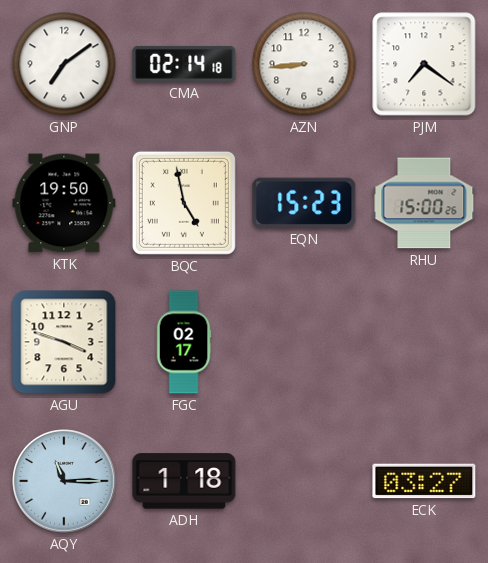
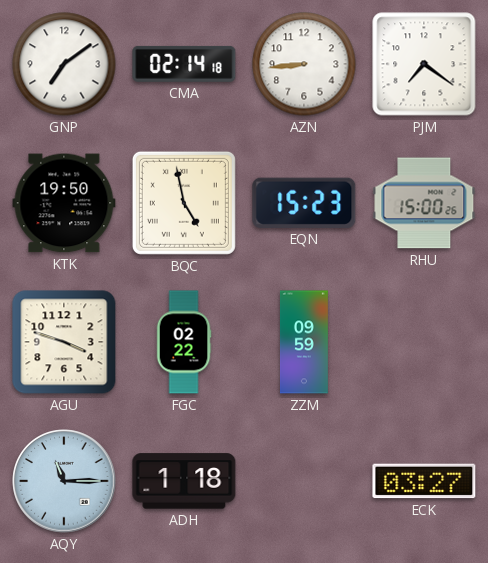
FGC: 02:17 -> 02:22 (184, 342)
ZZM: none -> 09:59 (304, 342)
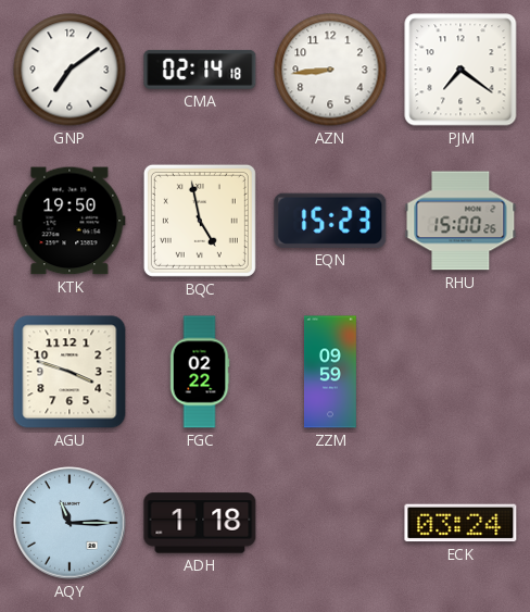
ECK: 03:27 -> 03:24 (460, 523)
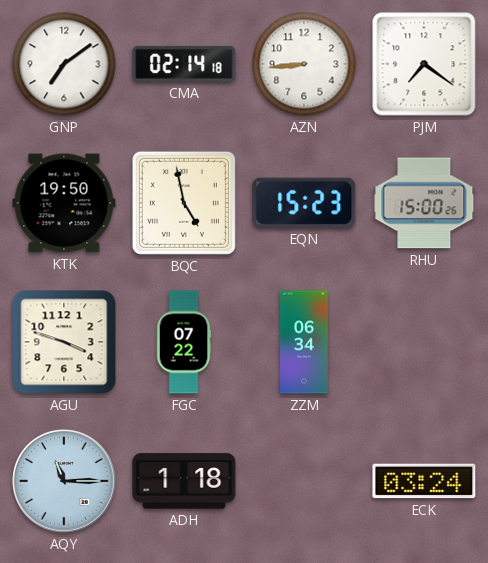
FGC: 02:22 -> 07:22 (184, 342)
ZZM: 09:59 -> 06:34 (304, 342)
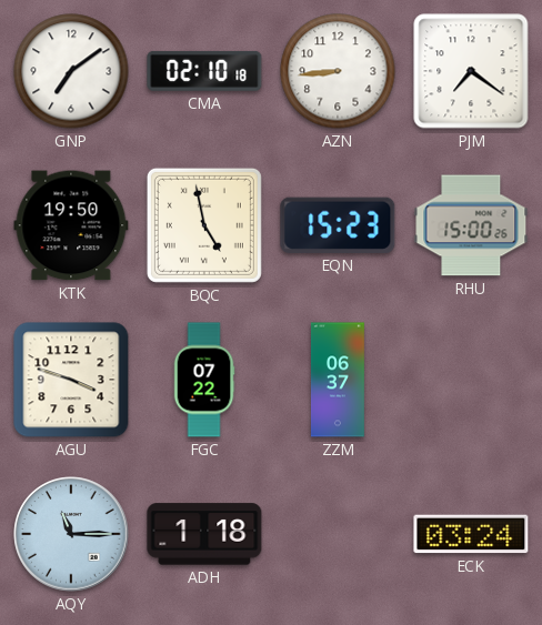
CMA: 02:14 -> 02:10 (204, 71)
ZZM: 06:34 -> 06:37 (338, 380)
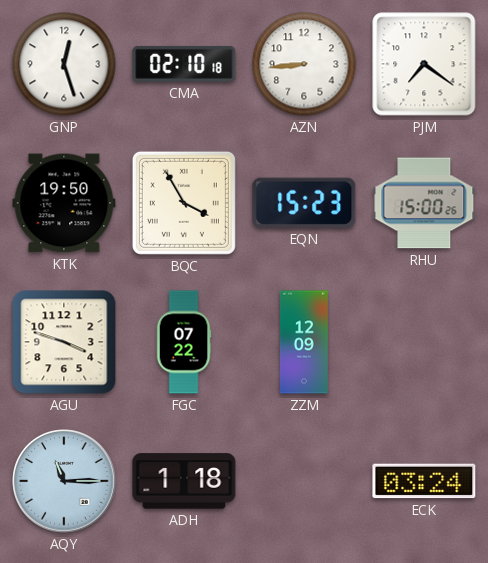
GNP: 7:09 -> 12:27 (64, 64)
BQC: 4:58 -> 3:55 (184, 203)
ZZM: 06:37 -> 12:09 (304, 342)
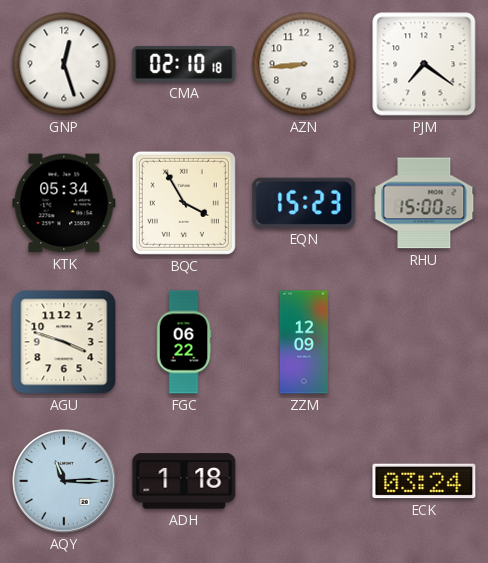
KTK: 19:50 -> 05:34 (64, 203)
FGC: 07:22 -> 06:22 (184, 342)
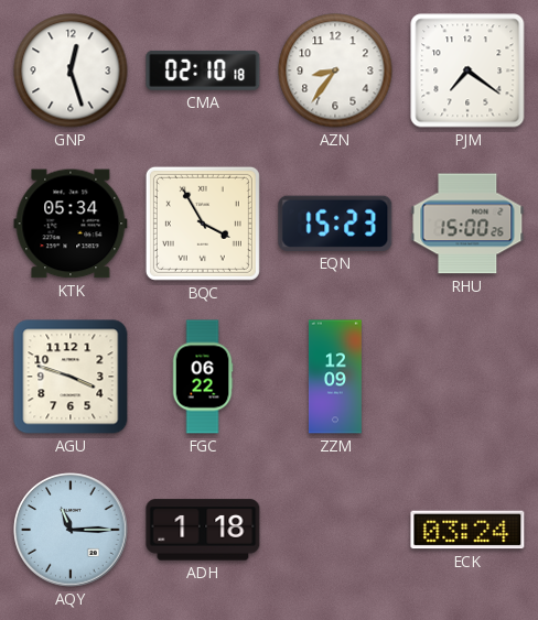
AZN: 8:44 -> 8:36 (335, 70)
